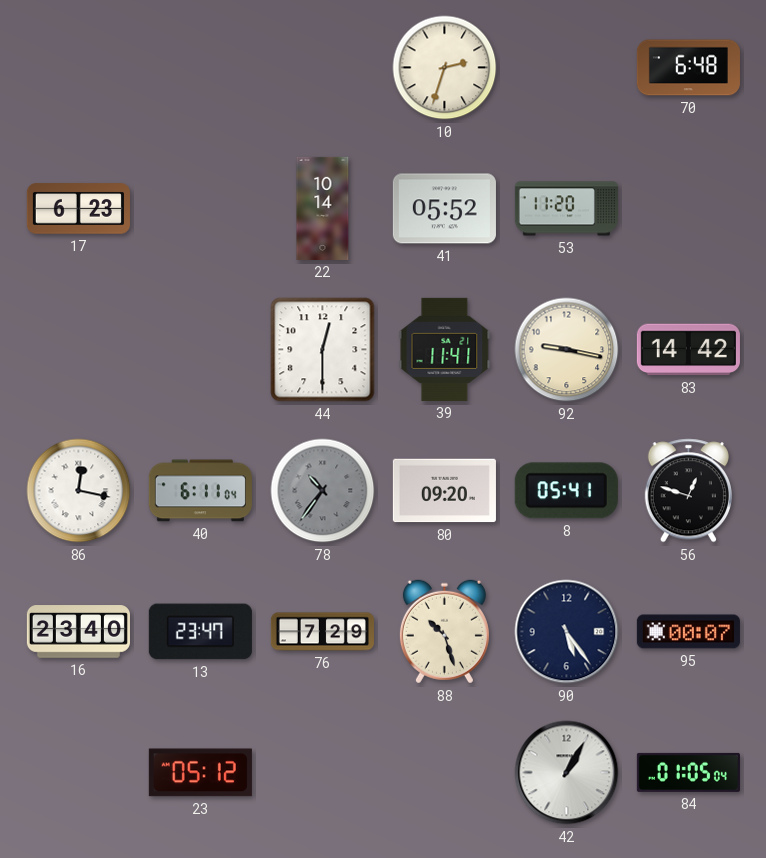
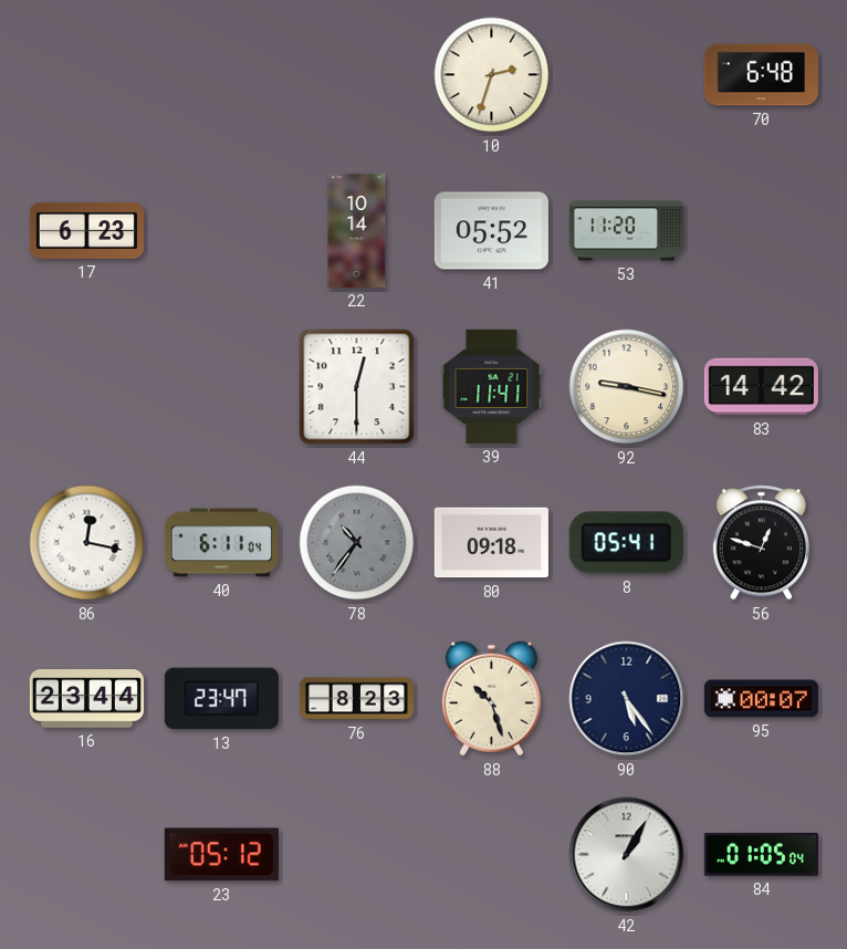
80: 09:20 -> 09:18 (491, 543)
16: 23:40 -> 23:44 (86, 699)
76: 7:29 -> 8:23 (356, 699)
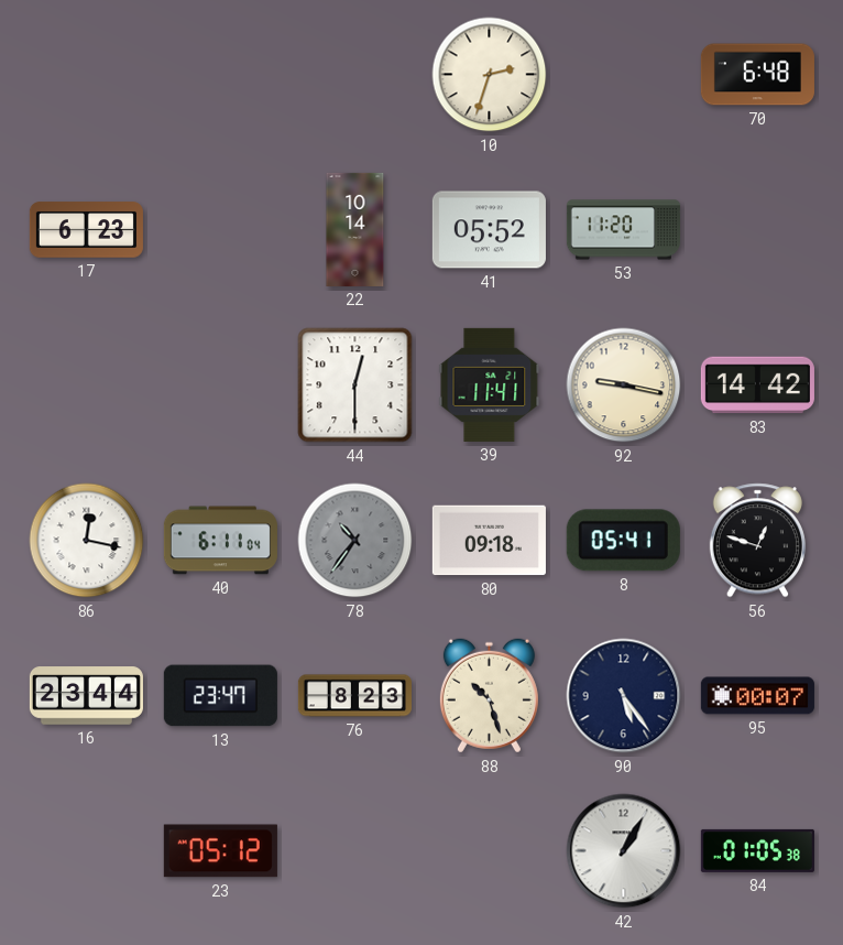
84: 01:05:04 -> 01:05:38 (757, 850)
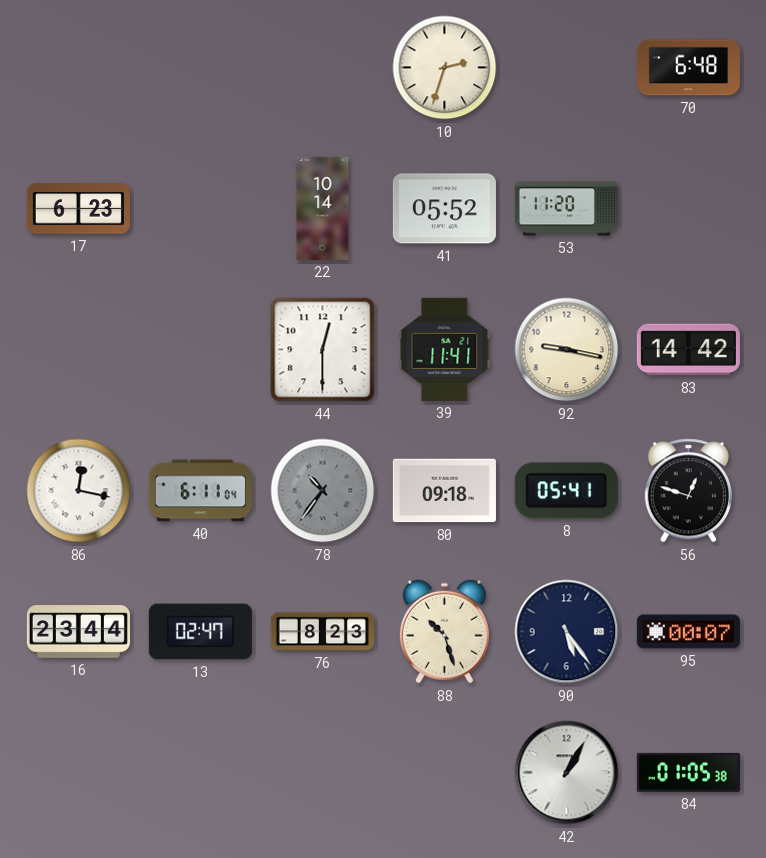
13: 23:47 -> 02:47 (200, 632)
23: 05:12 -> none (220, 851)
